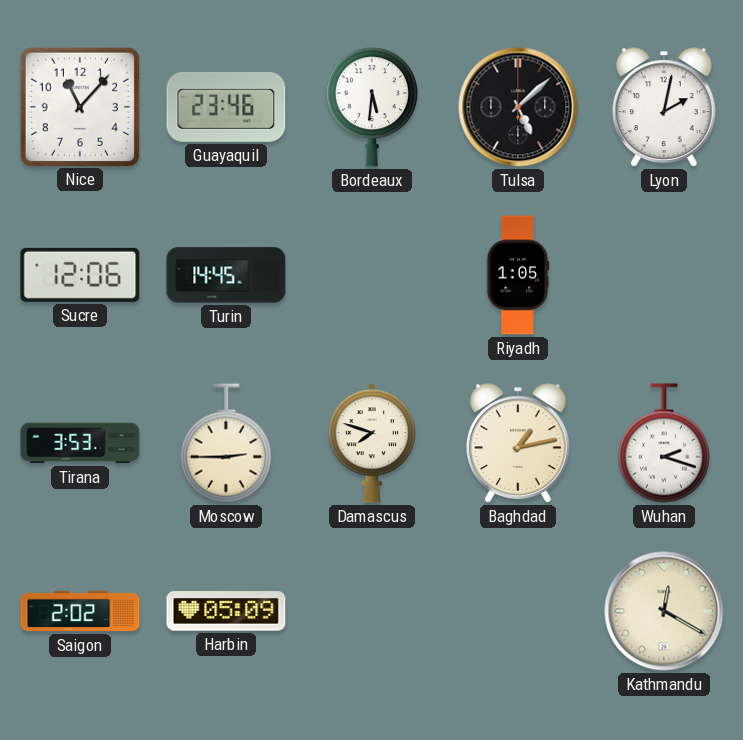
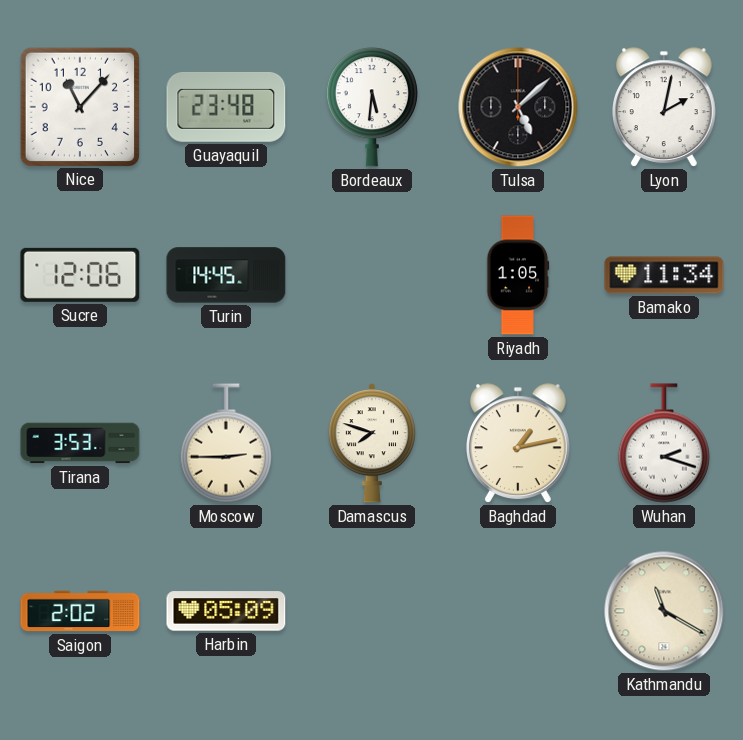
Guayaquil: 23:46 -> 23:48 (226, 107)
Bamako: none -> 11:34 (664, 275)
Kathmandu: 12:20 -> 11:20 (664, 611)
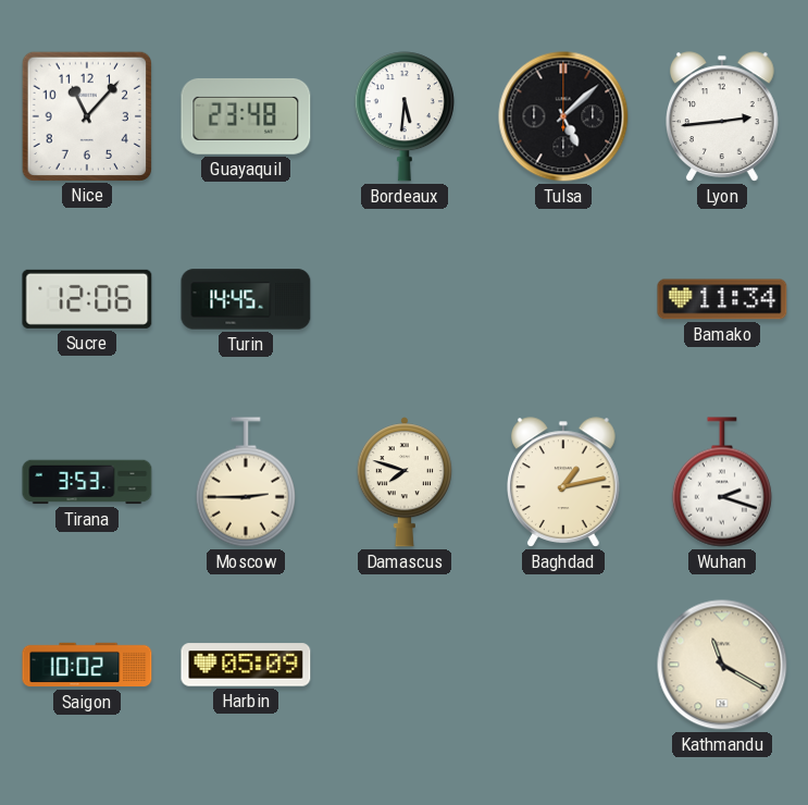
Lyon: 2:02 -> 2:44 (723, 116)
Riyadh: 1:05 -> none (518, 275)
Saigon: 2:02 -> 10:02 (87, 665)
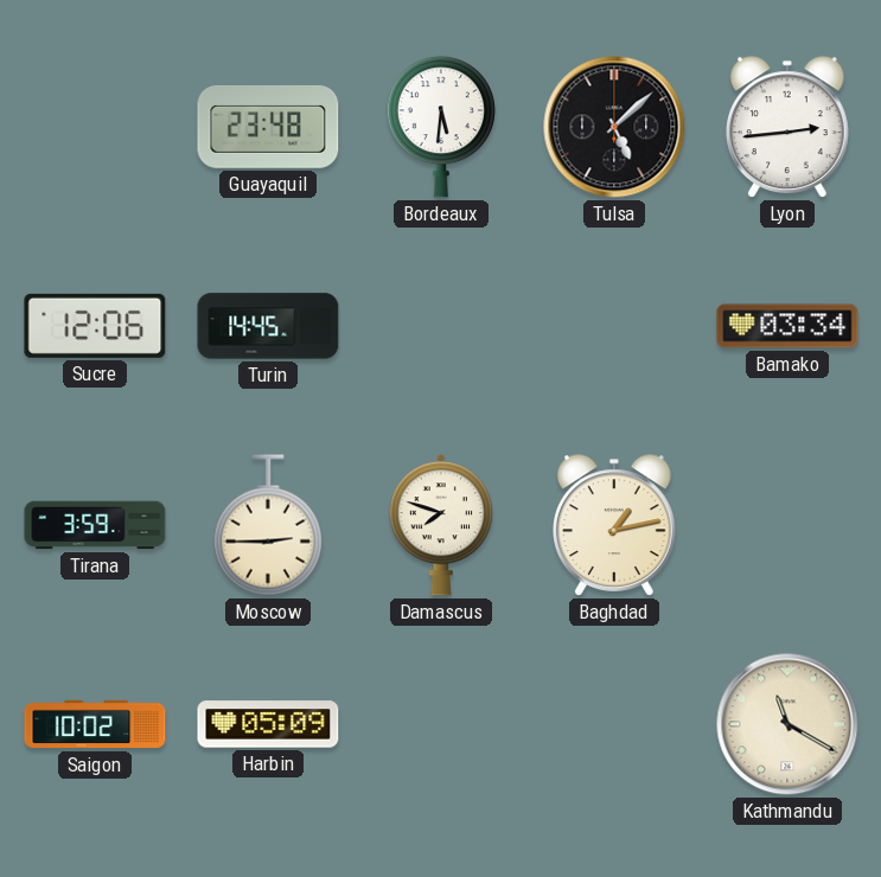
Nice: 11:07 -> none (86, 115)
Bamako: 11:34 -> 03:34 (787, 326)
Tirana: 3:53 -> 3:59 (95, 525)
Wuhan: 2:18 -> none (722, 482)
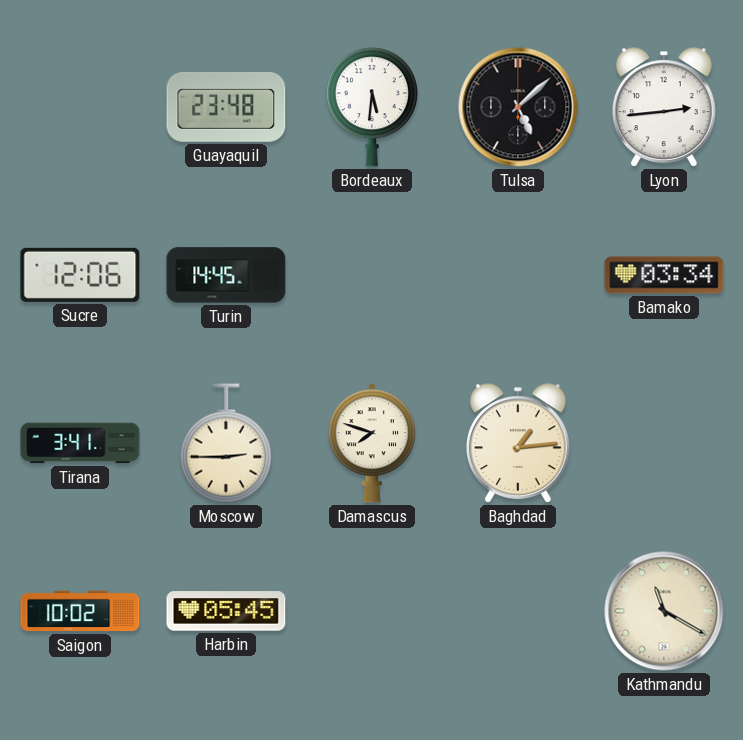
Tirana: 3:59 -> 3:41 (80, 443)
Baghdad: 1:13 -> 1:14 (519, 443)
Harbin: 05:09 -> 05:45 (226, 611)
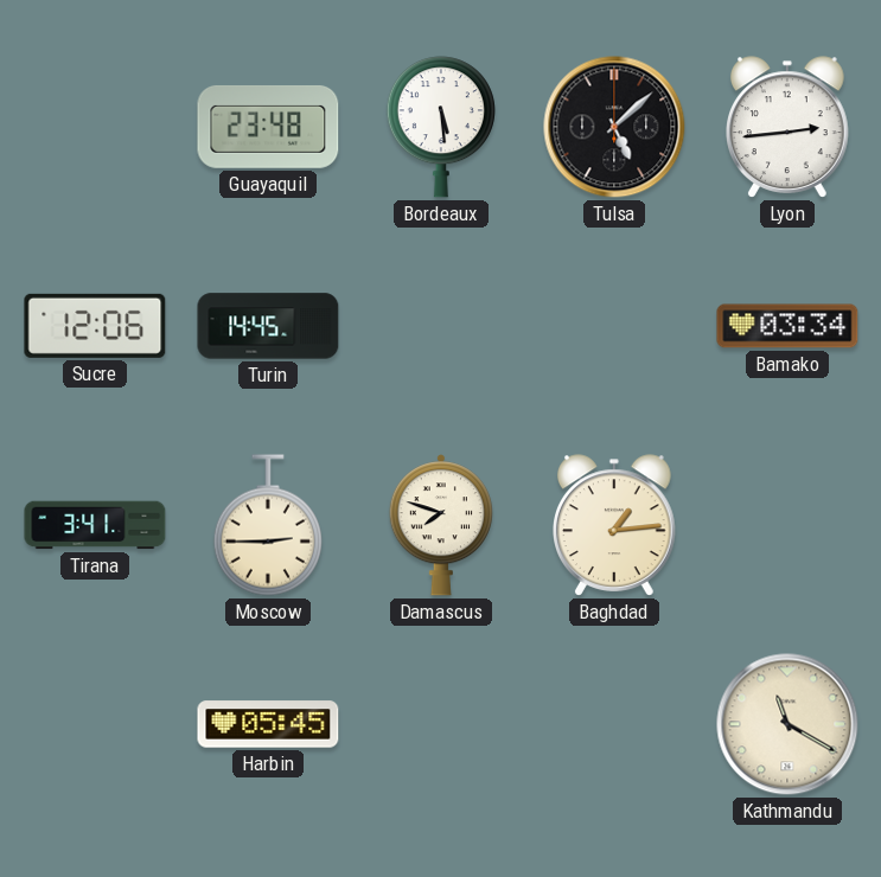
Bordeaux: 5:31 -> 5:29 (441, 127)
Saigon: 10:02 -> none (80, 611)
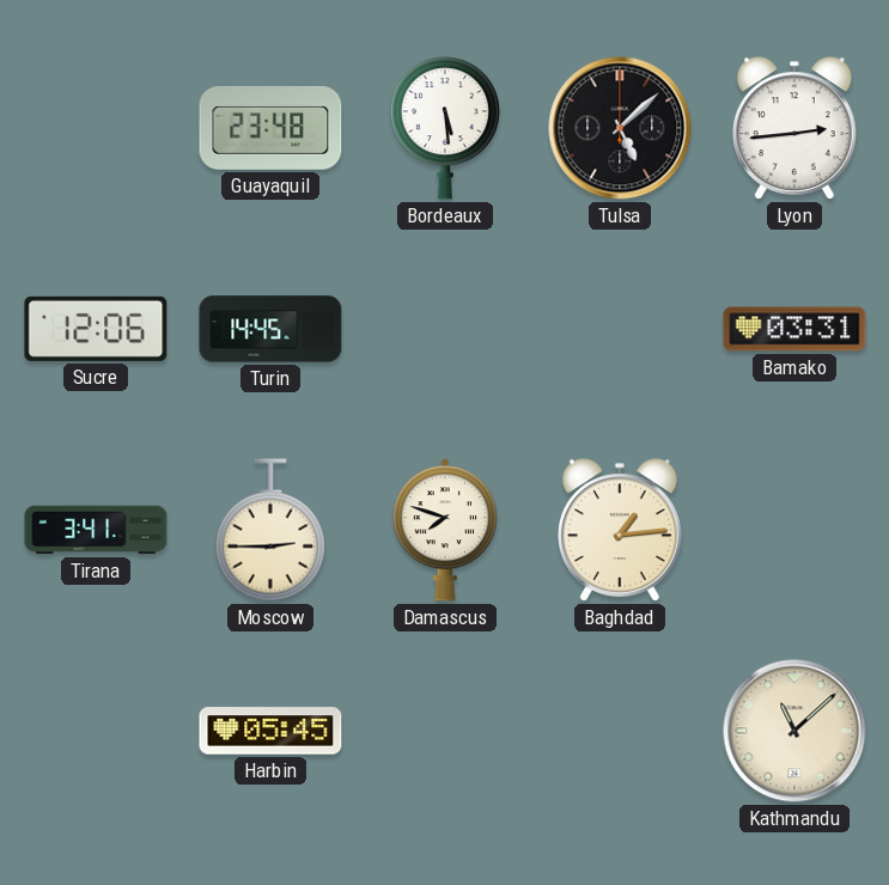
Bamako: 03:34 -> 03:31 (794, 329)
Kathmandu: 11:20 -> 11:08 (794, 731)
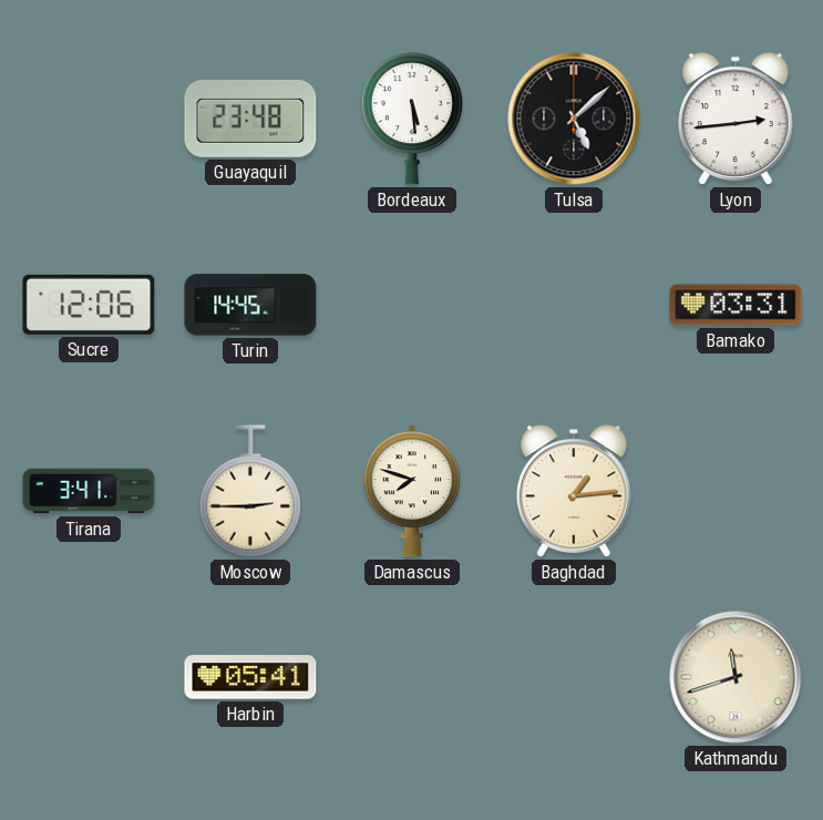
Harbin: 05:45 -> 05:41 (250, 677)
Kathmandu: 11:08 -> 11:42 (735, 677)
